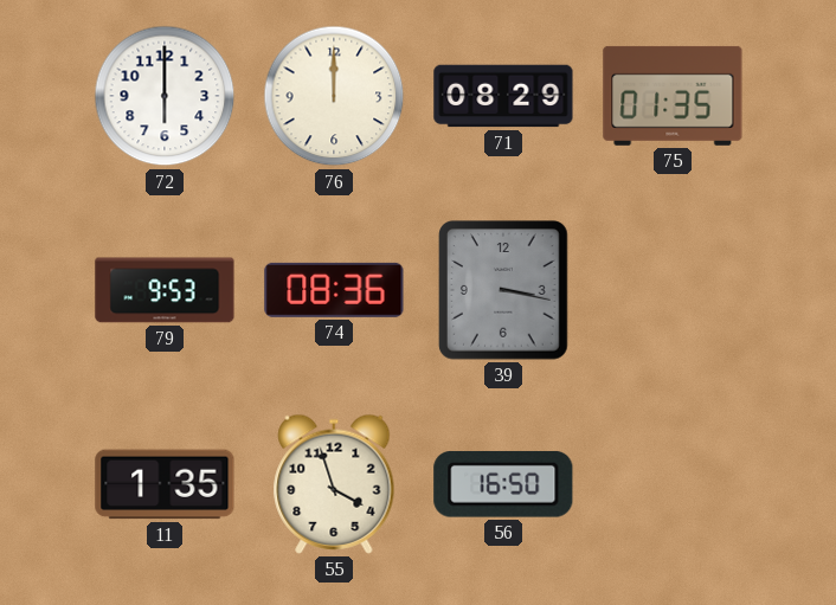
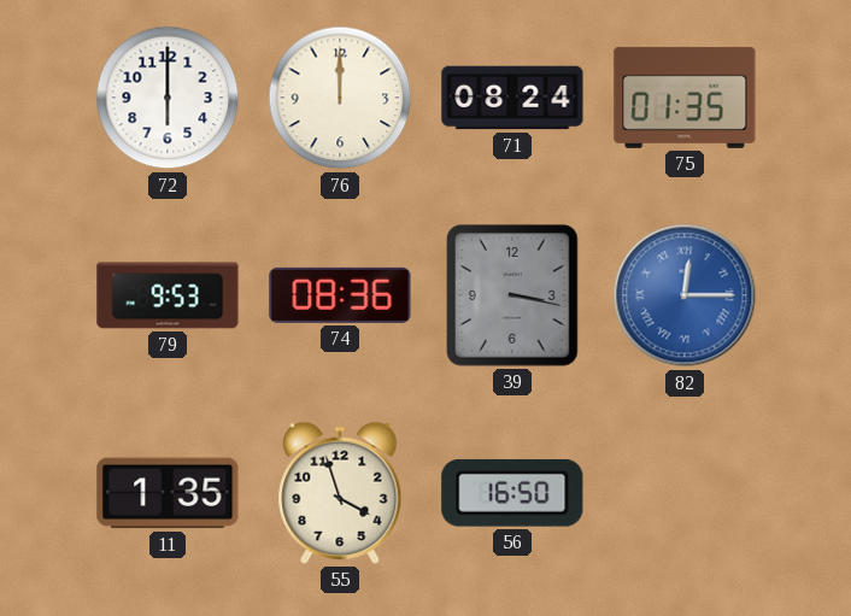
71: 08:29 -> 08:24 (512, 98)
82: none -> 12:15 (685, 295)
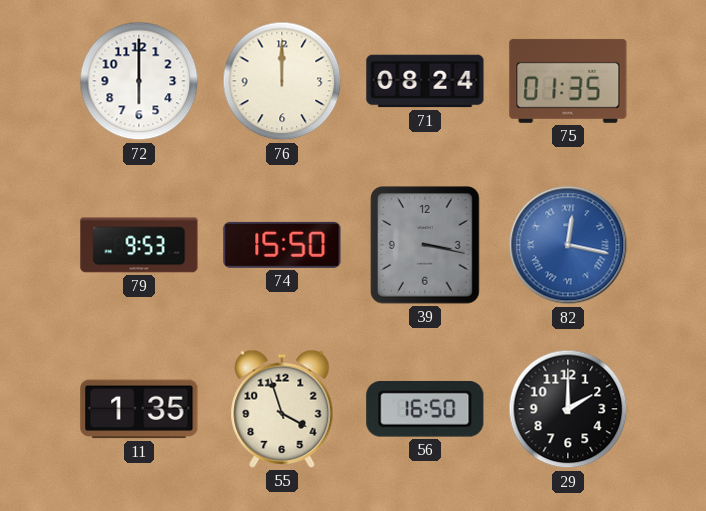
74: 08:36 -> 15:50 (282, 245)
82: 12:15 -> 12:17 (568, 245)
29: none -> 2:00 (568, 409)
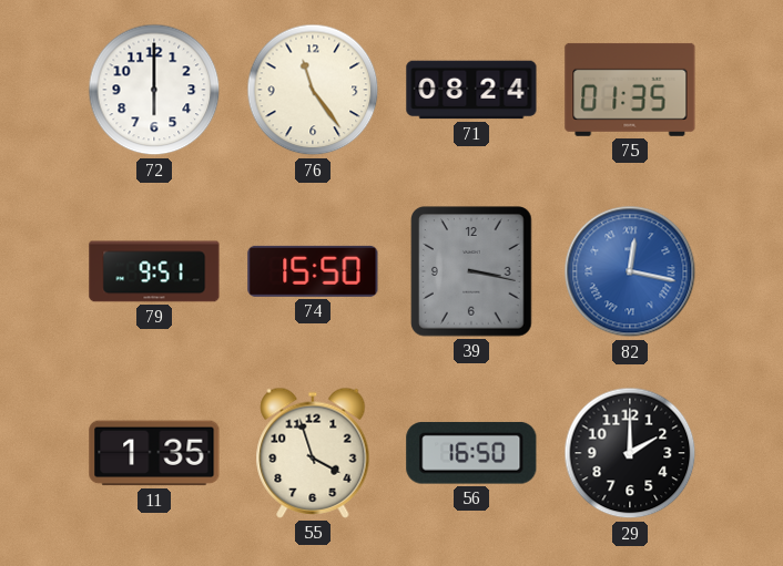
76: 12:00 -> 11:24 (313, 90)
79: 9:53 -> 9:51 (154, 271)
